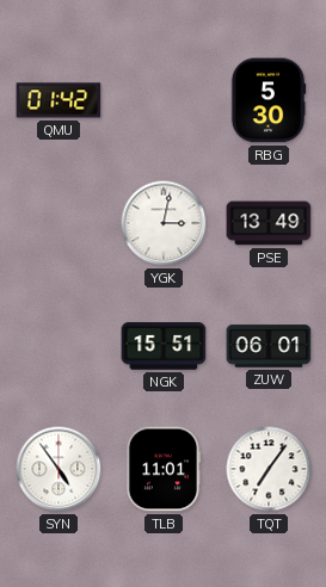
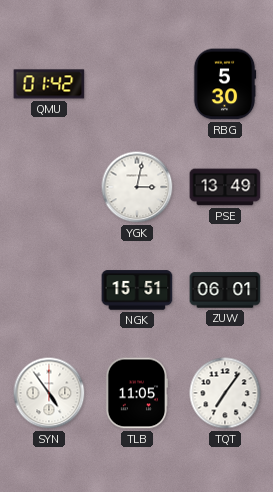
TLB: 11:01 -> 11:05 (137, 393)
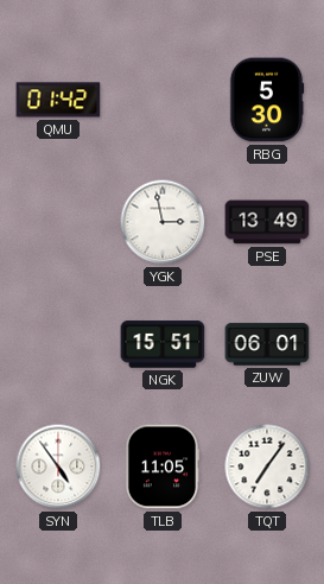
YGK: 3:02 -> 2:58 (163, 222)
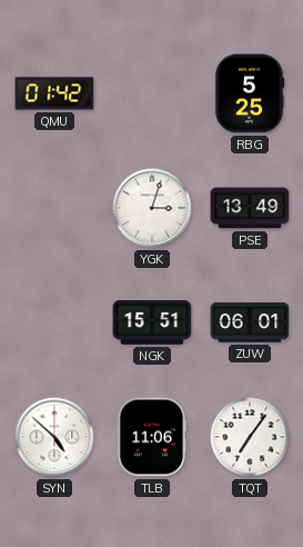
RBG: 5:30 -> 5:25 (250, 93)
YGK: 2:58 -> 3:03 (152, 208)
SYN: 4:54 -> 4:52 (54, 437)
TLB: 11:05 -> 11:06 (152, 437)
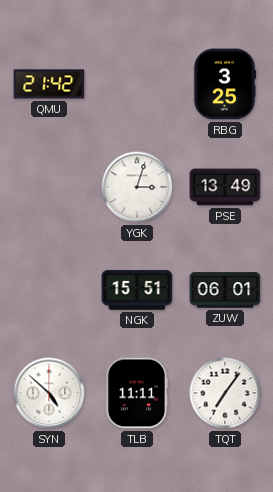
QMU: 01:42 -> 21:42 (49, 84)
RBG: 5:25 -> 3:25 (225, 84)
TLB: 11:06 -> 11:11 (137, 393)
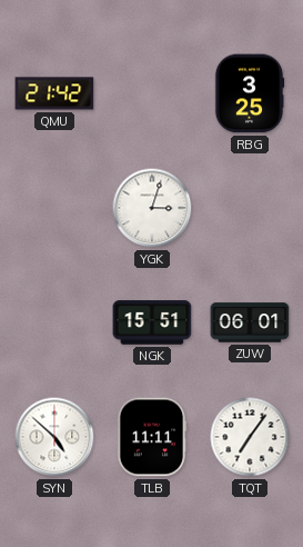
PSE: 13:49 -> none (225, 187)
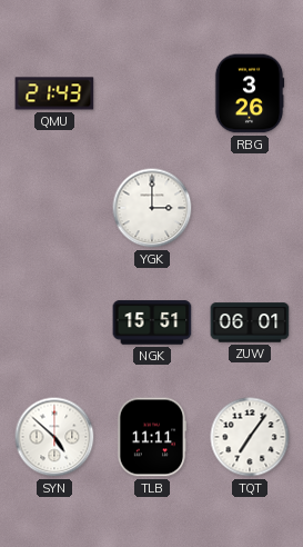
QMU: 21:42 -> 21:43 (54, 93)
RBG: 3:25 -> 3:26 (250, 93)
YGK: 3:03 -> 3:00 (152, 208)
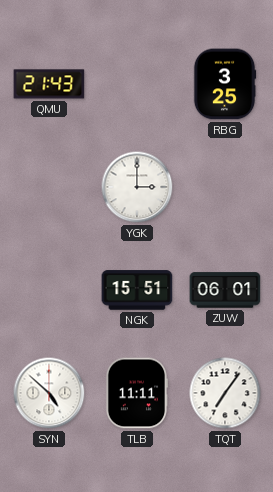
RBG: 3:26 -> 3:25 (225, 84)
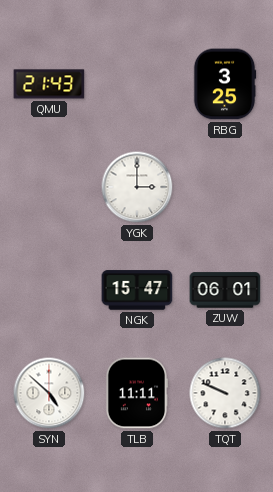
NGK: 15:51 -> 15:47 (137, 290)
TQT: 7:06 -> 9:49 (225, 393)
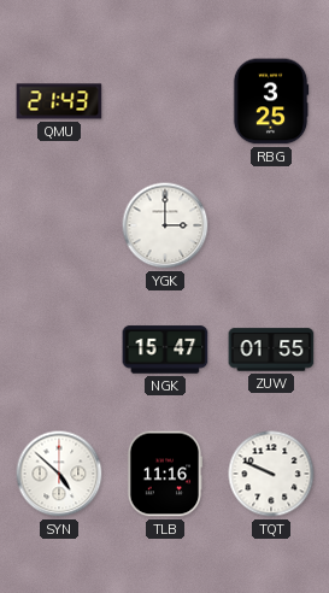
ZUW: 06:01 -> 01:55 (271, 350)
TLB: 11:11 -> 11:16 (165, 474)
